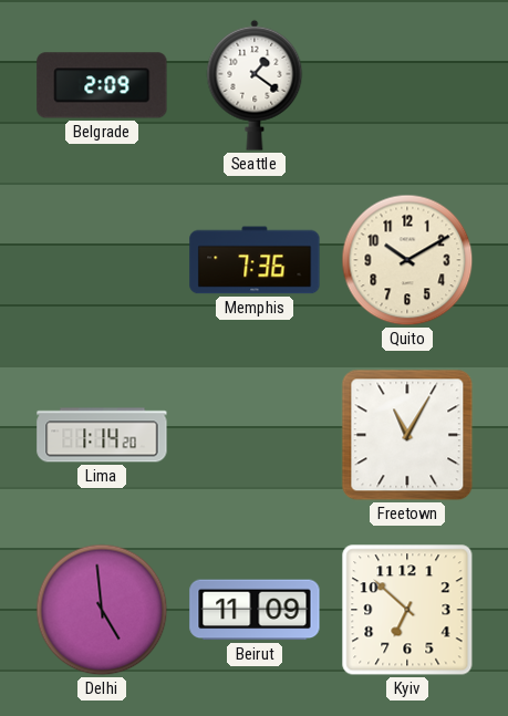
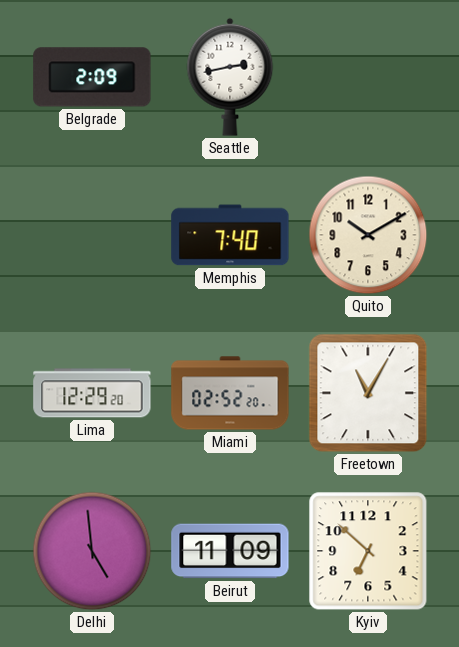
Seattle: 1:21 -> 2:43 (230, 77)
Memphis: 7:36 -> 7:40 (230, 235)
Lima: 1:14 -> 12:29 (92, 393)
Miami: none -> 02:52 (230, 393)
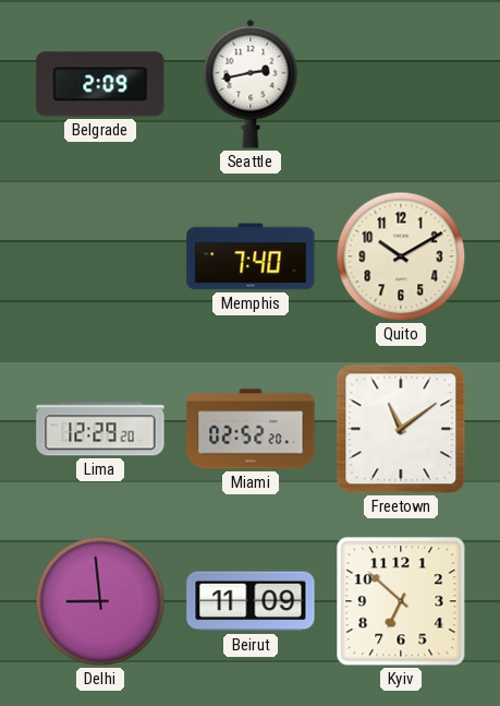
Freetown: 11:05 -> 11:09 (401, 429)
Delhi: 4:59 -> 8:59 (100, 601)
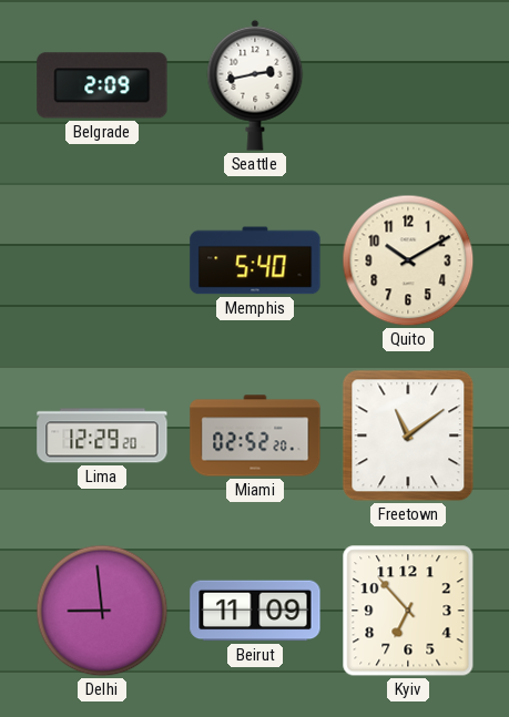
Memphis: 7:40 -> 5:40 (255, 260)
Kyiv: 6:52 -> 6:53 (408, 611)
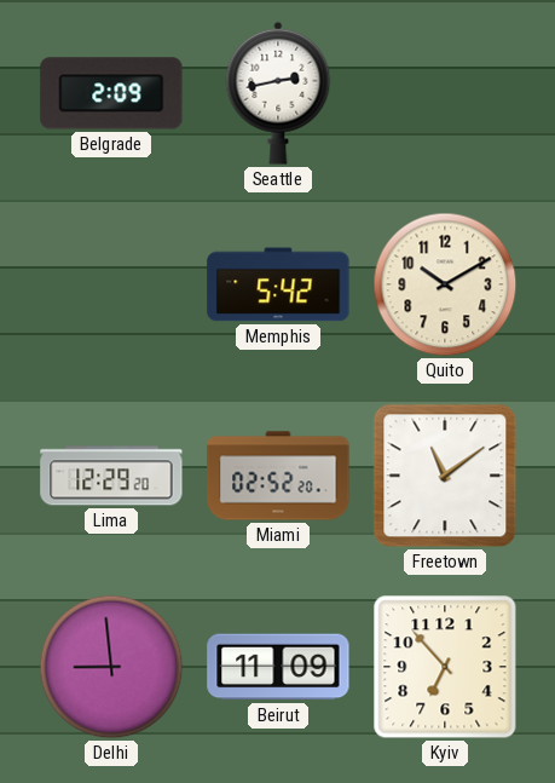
Memphis: 5:40 -> 5:42 (278, 284)
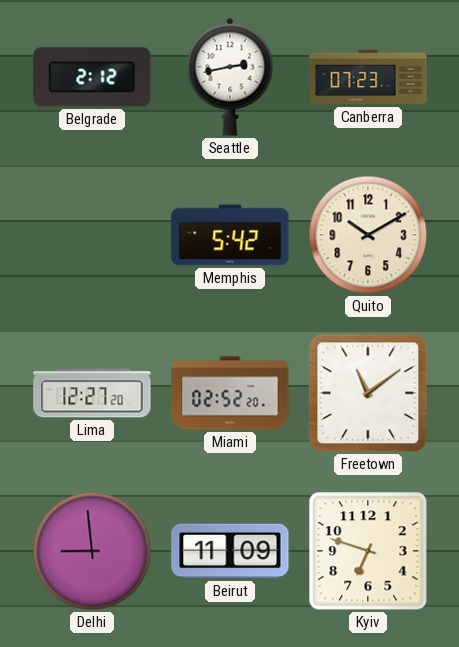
Belgrade: 2:09 -> 2:12 (92, 77)
Canberra: none -> 07:23 (368, 77)
Lima: 12:29 -> 12:27 (92, 393)
Kyiv: 6:53 -> 6:48 (368, 551)
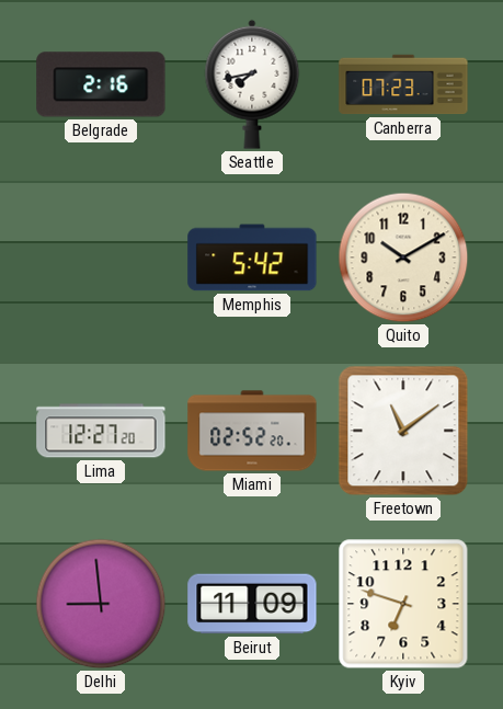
Belgrade: 2:12 -> 2:16 (101, 84)
Seattle: 2:43 -> 7:43 (252, 84)
